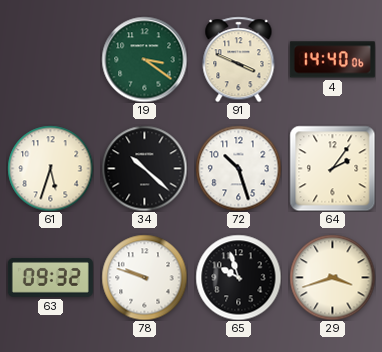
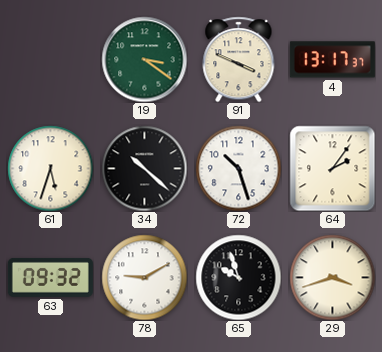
4: 14:40 -> 13:17 (332, 60)
78: 9:48 -> 9:10 (144, 277)
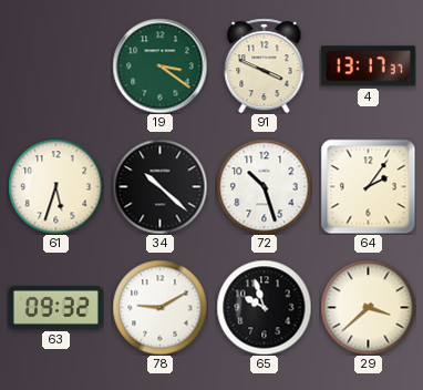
29: 3:42 -> 3:38 (368, 307)
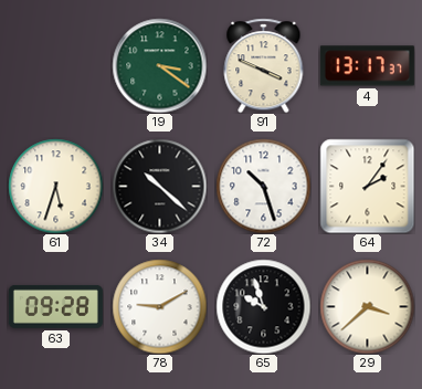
63: 09:32 -> 09:28 (55, 306)
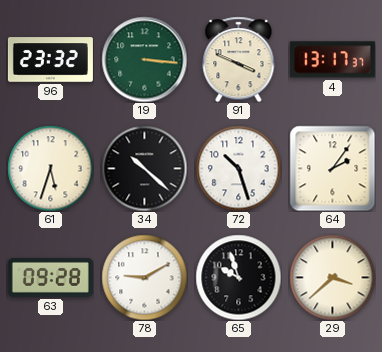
96: none -> 23:32 (50, 60)
19: 3:21 -> 3:16 (144, 59)
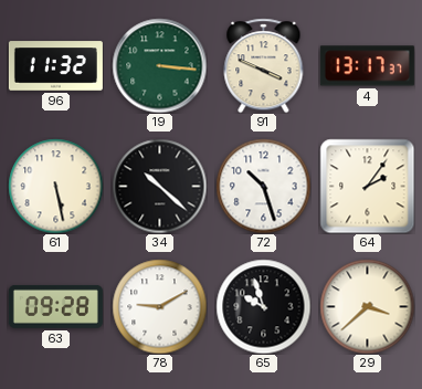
96: 23:32 -> 11:32 (55, 66)
61: 5:33 -> 5:28 (55, 186)
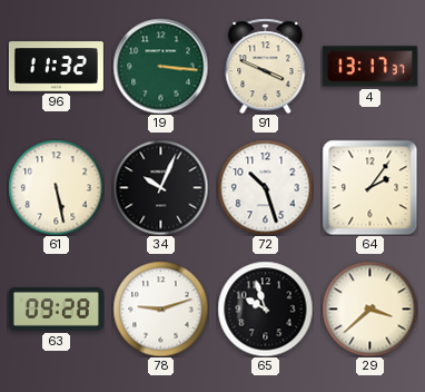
34: 10:22 -> 10:04 (160, 187)
78: 9:10 -> 9:12 (160, 308)
